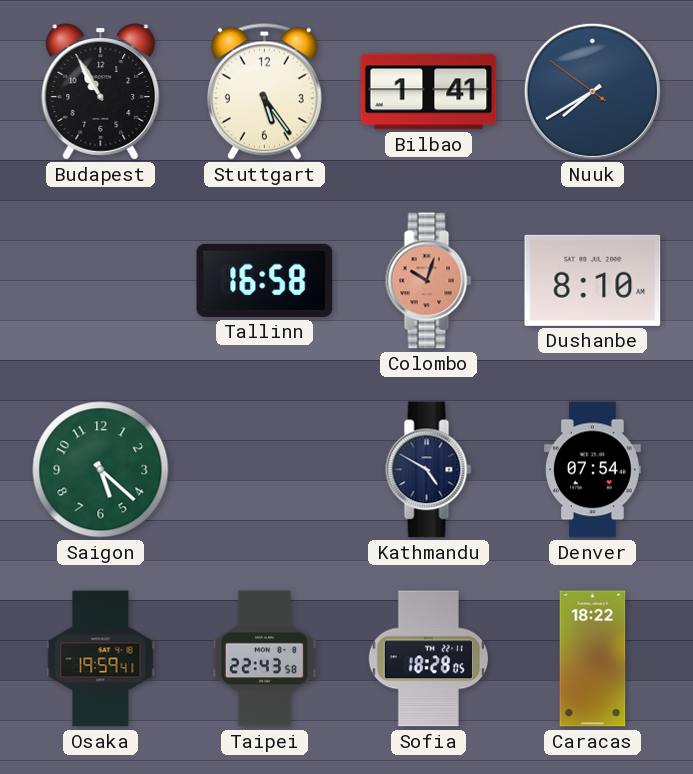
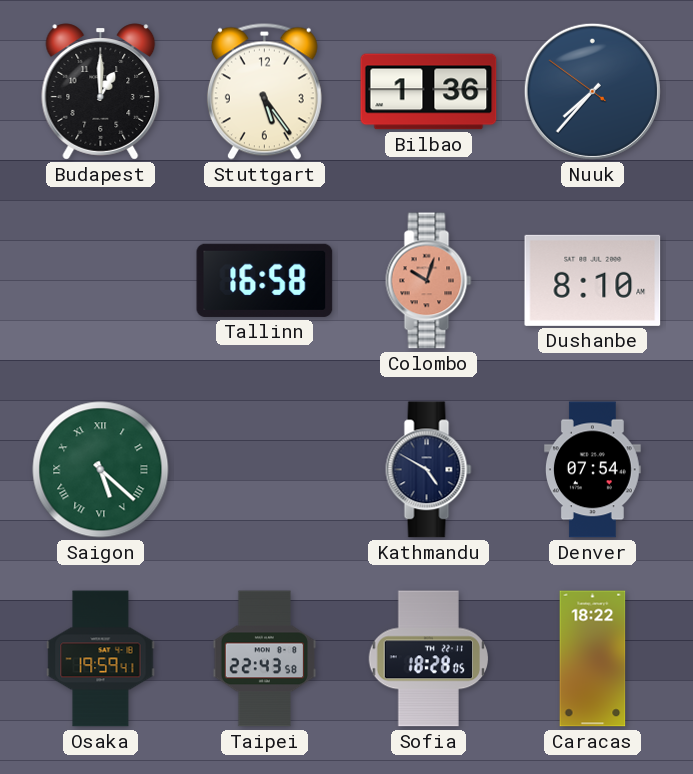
Budapest: 10:55 -> 1:00 (101, 92)
Bilbao: 1:41 -> 1:36 (429, 92)
Nuuk: 7:39 -> 7:36 (592, 91)
Saigon numerals: Arabic -> Roman (101, 470)
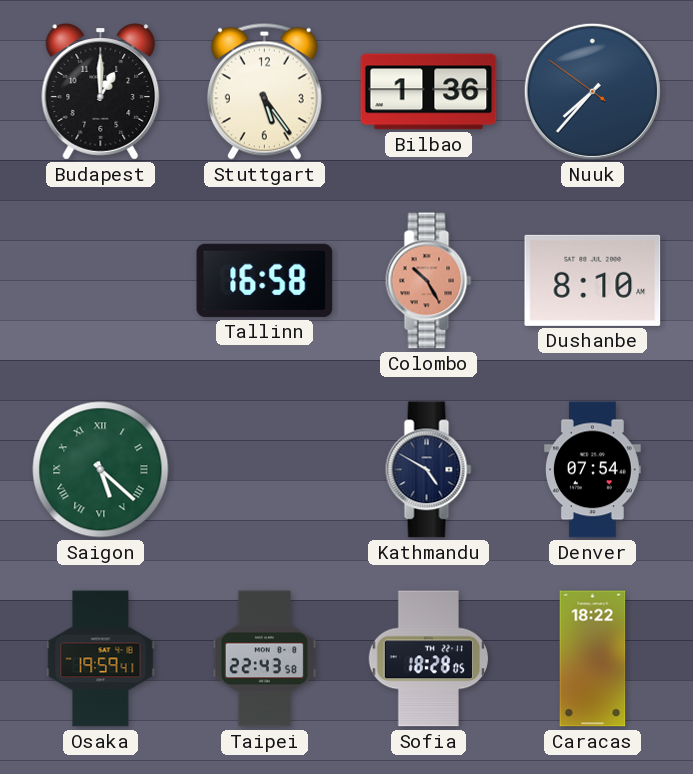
Colombo: 10:03 -> 10:25 (429, 281)
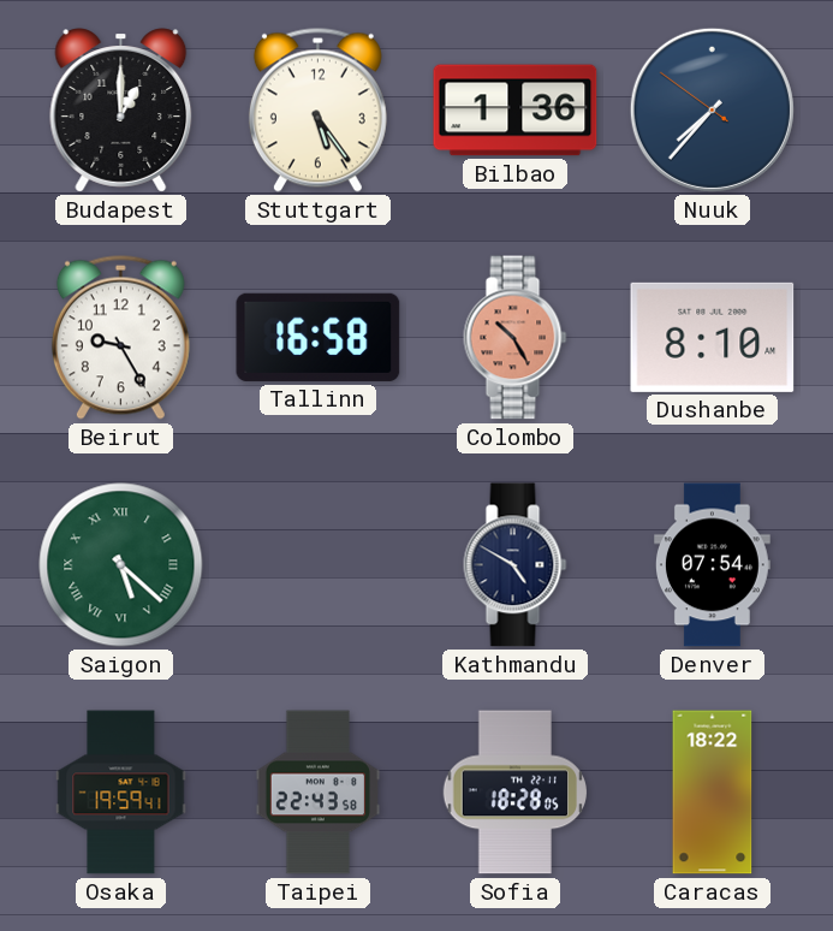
Beirut: none -> 9:25 (120, 337)
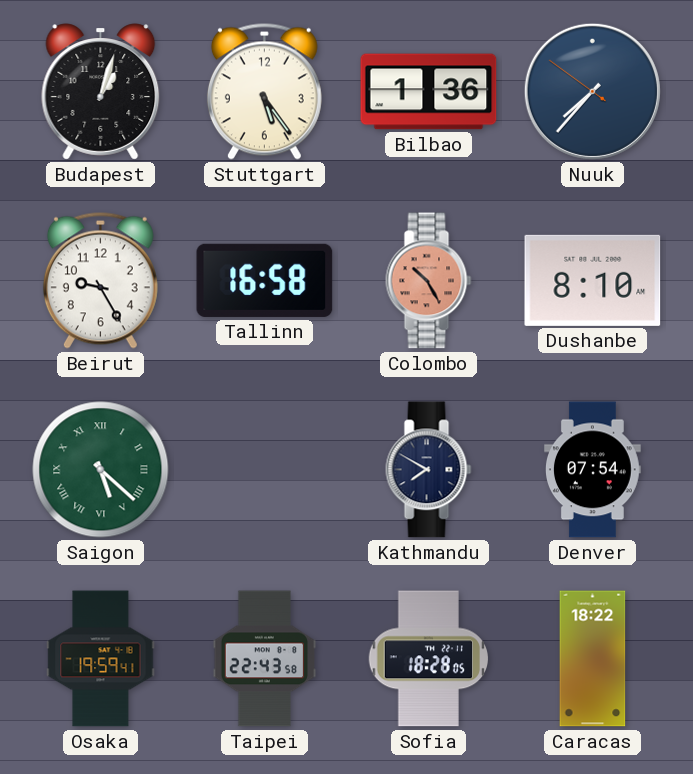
Budapest: 1:00 -> 1:03 (101, 92)
Kathmandu: 4:50 -> 7:50 (429, 470)
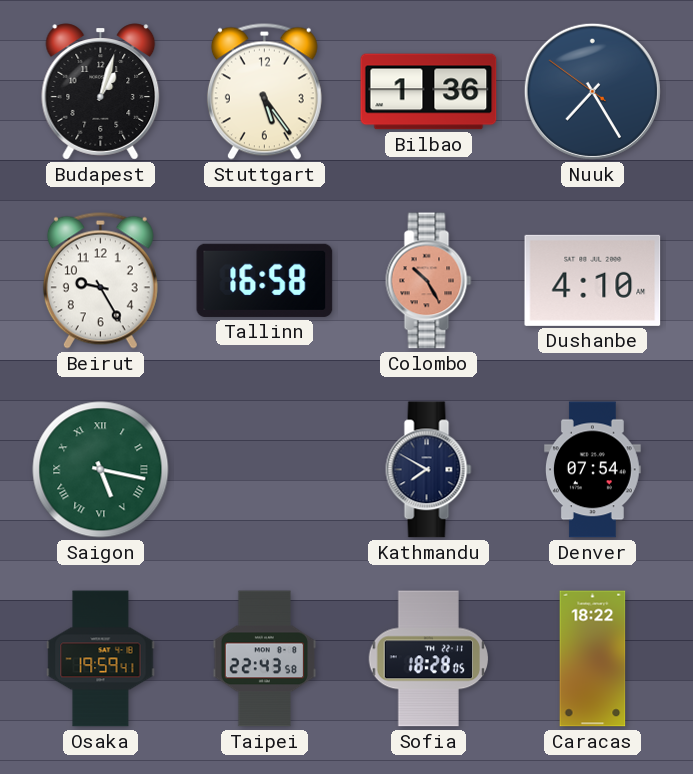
Nuuk: 7:36 -> 7:24 (592, 91)
Dushanbe: 8:10 -> 4:10 (593, 280)
Saigon: 5:22 -> 5:17 (101, 470)
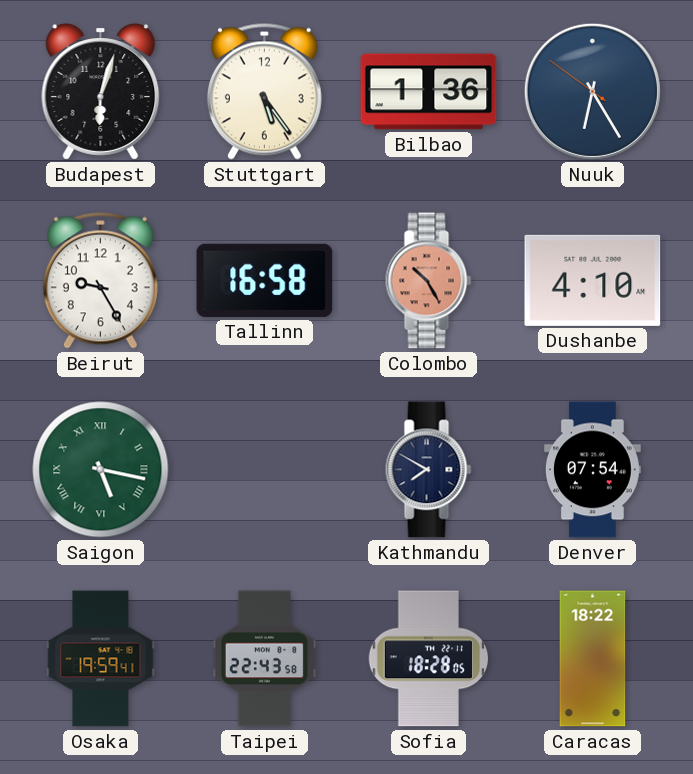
Budapest: 1:03 -> 6:03 (101, 92)
Nuuk: 7:24 -> 6:24 (592, 91)
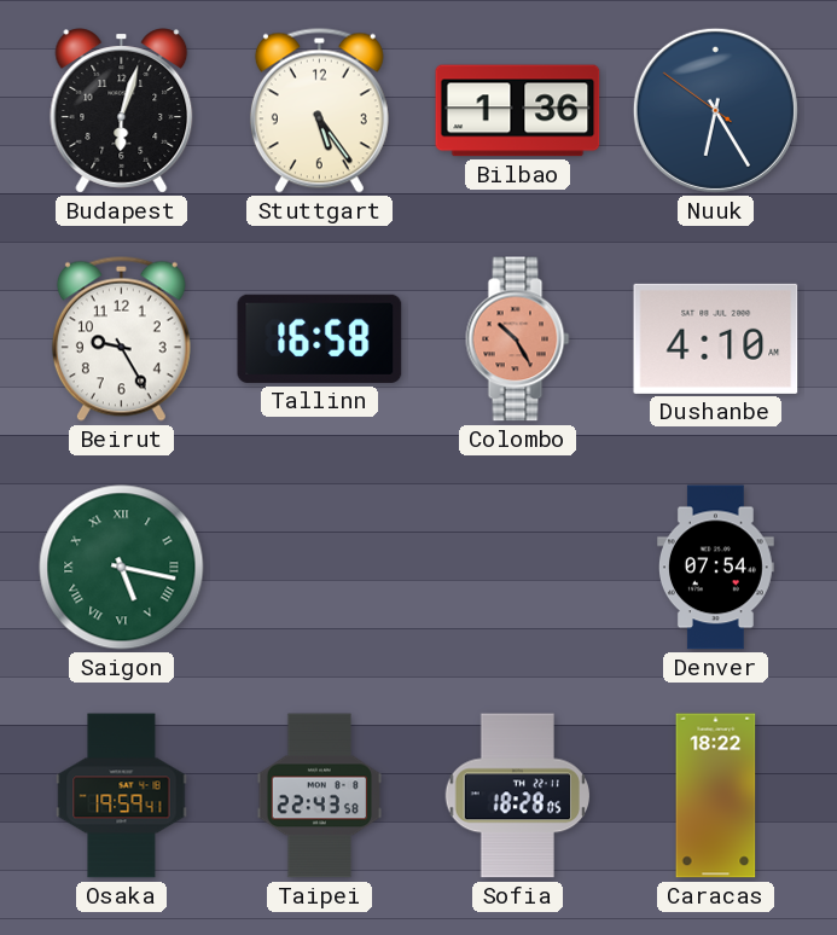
Kathmandu: 7:50 -> none (429, 470)
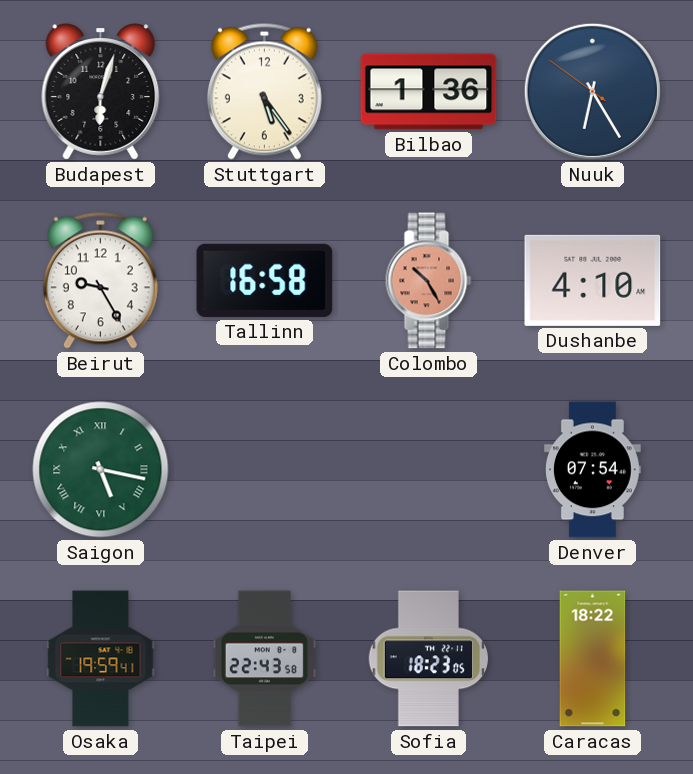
Sofia: 18:28 -> 18:23 (428, 659)
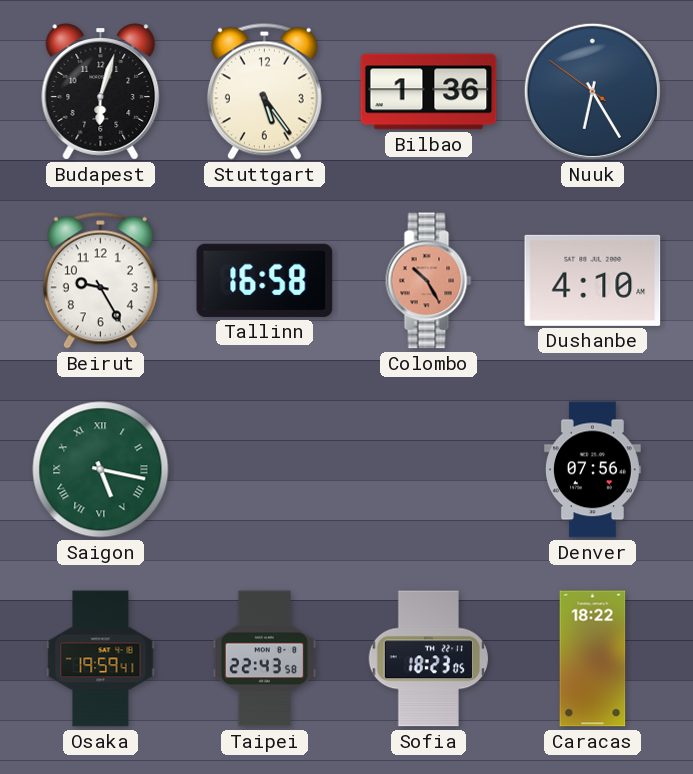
Denver: 07:54 -> 07:56 (593, 470)
